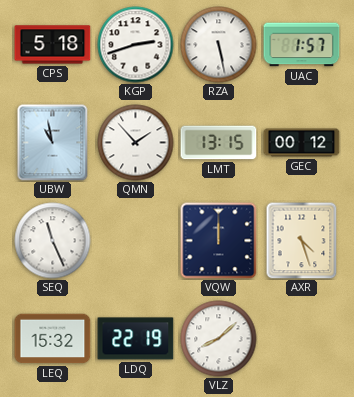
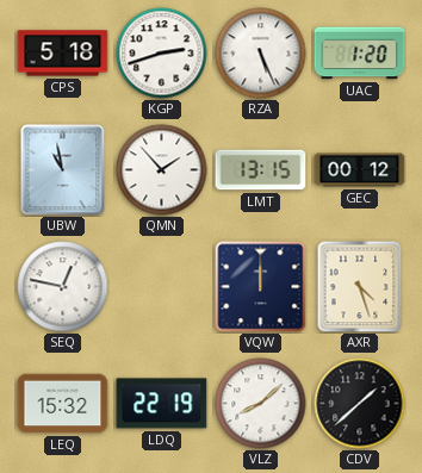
RZA: 5:28 -> 5:26 (261, 54)
UAC: 1:57 -> 1:20 (360, 54)
SEQ: 11:26 -> 12:47 (63, 287)
CDV: none -> 1:38 (360, 404)
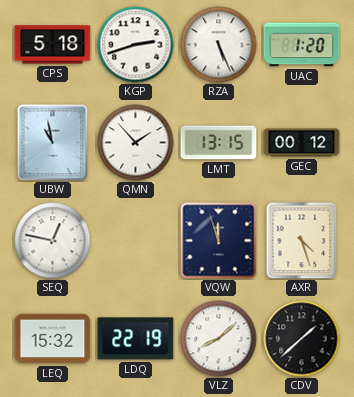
VQW: 12:00 -> 11:57 (219, 241)
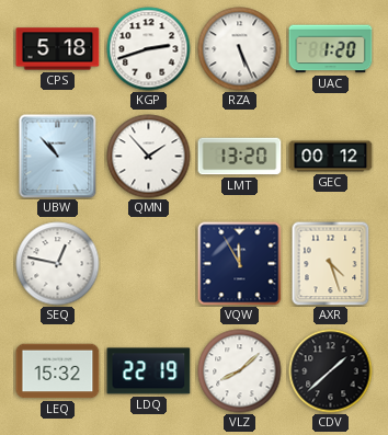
UBW: 10:58 -> 10:53 (58, 157)
LMT: 13:15 -> 13:20 (240, 157)
VQW: 11:57 -> 11:55 (240, 264)
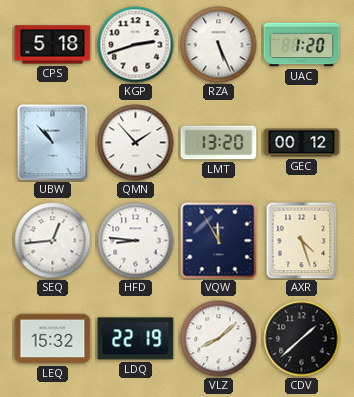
SEQ: 12:47 -> 12:44 (53, 241)
HFD: none -> 8:46 (136, 241)
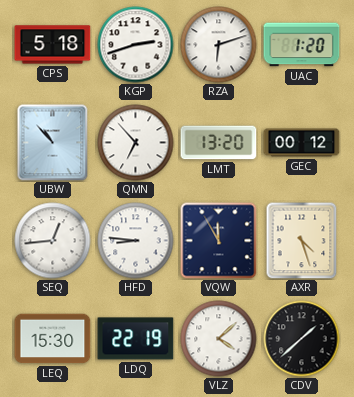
RZA: 5:26 -> 6:12 (219, 45)
QMN: 1:53 -> 6:53 (136, 143)
LEQ: 15:32 -> 15:30 (53, 339)
VLZ: 8:08 -> 4:08 (219, 339)
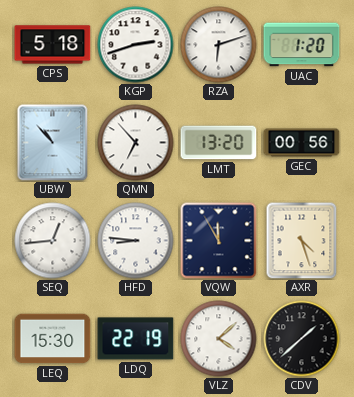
GEC: 00:12 -> 00:56 (302, 143)
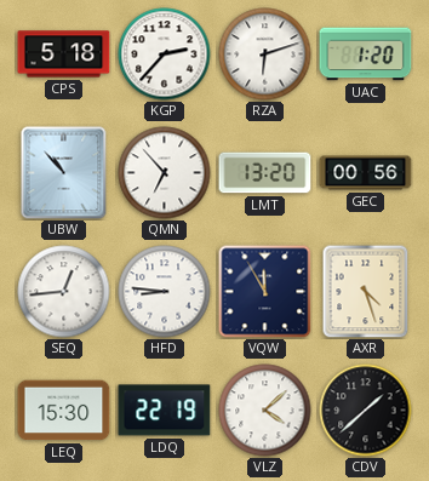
KGP: 2:42 -> 2:37 (165, 55)
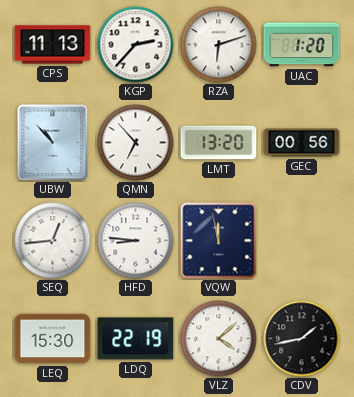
CPS: 5:18 -> 11:13 (53, 45)
VQW: 11:55 -> 11:58 (219, 241)
AXR: 4:27 -> none (366, 291)
CDV: 1:38 -> 1:43 (302, 339)
